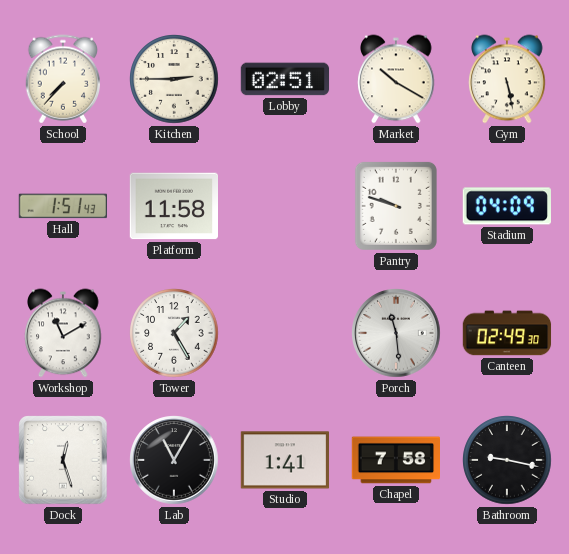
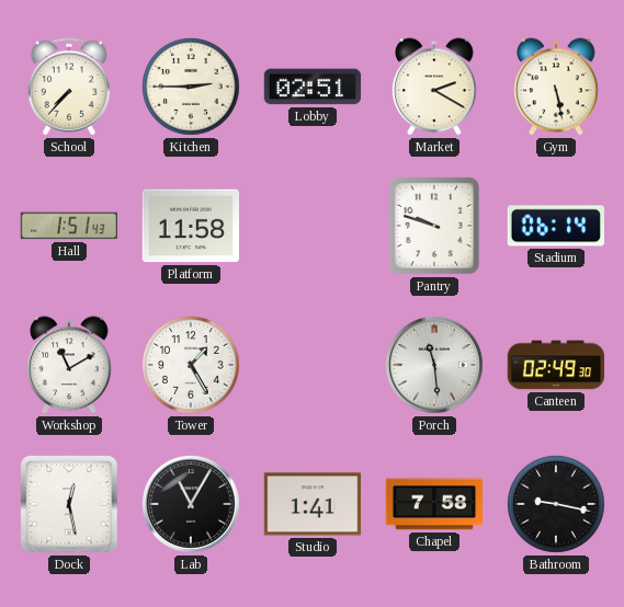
Market: 10:20 -> 2:20 (434, 87)
Stadium: 04:09 -> 06:14 (556, 226)
Dock: 12:27 -> 12:28 (69, 504)
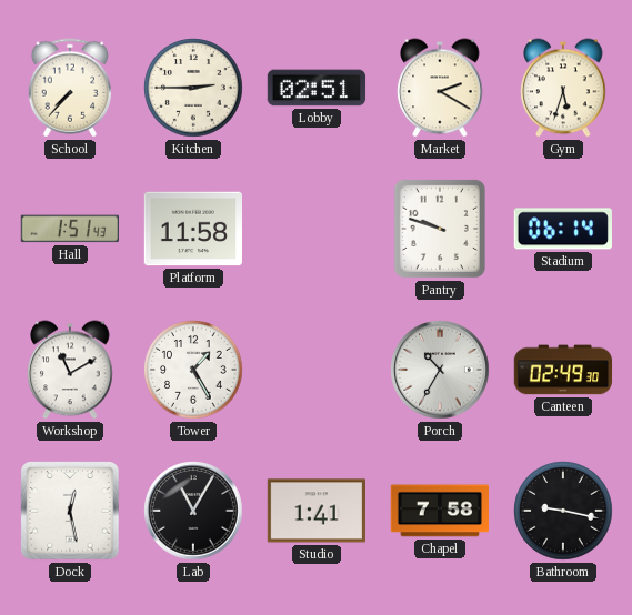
Gym: 5:28 -> 5:33 (563, 88)
Porch: 11:29 -> 10:35 (440, 370)
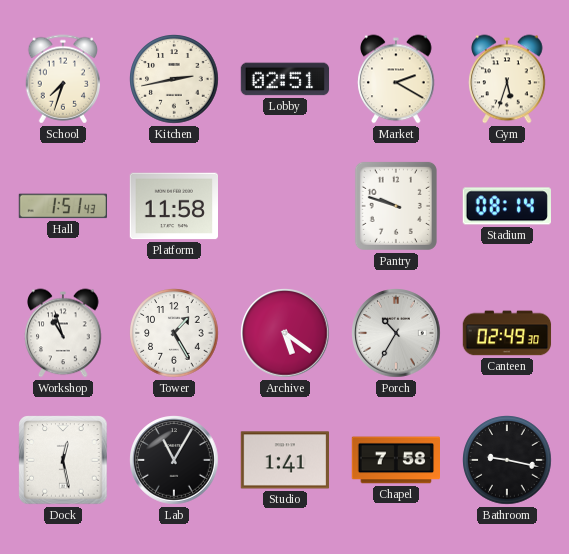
School: 7:37 -> 7:33 (63, 79)
Kitchen: 2:45 -> 2:43 (174, 79)
Stadium: 06:14 -> 08:14 (507, 206)
Workshop: 11:10 -> 10:57 (63, 333)
Archive: none -> 5:21 (285, 333)
